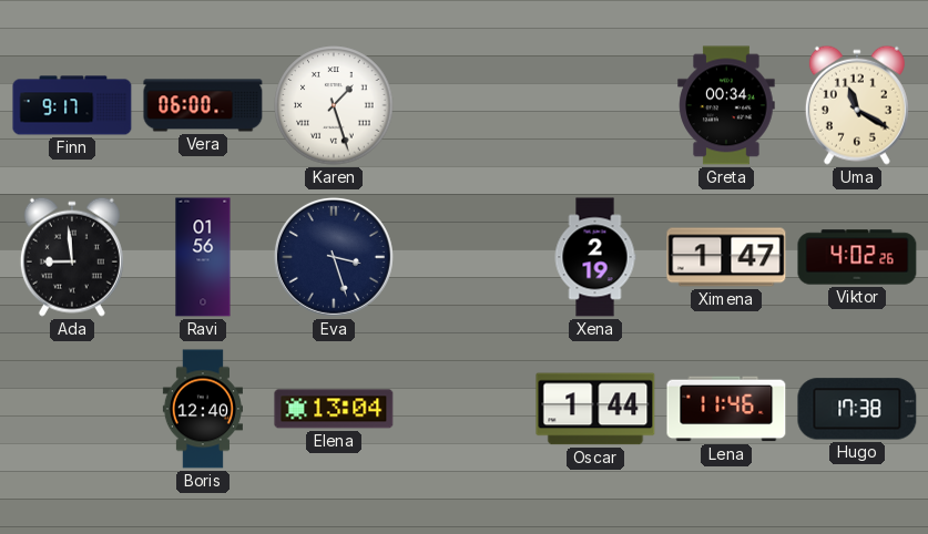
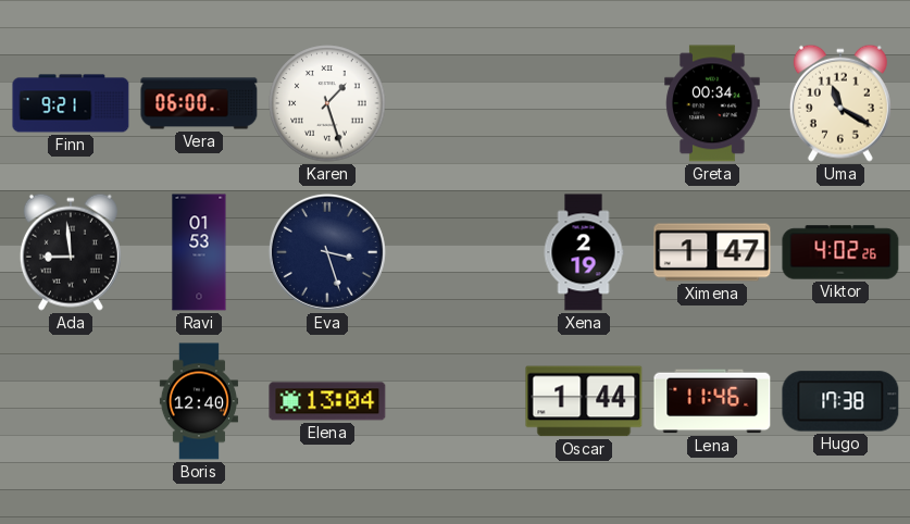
Finn: 9:17 -> 9:21 (71, 103)
Ravi: 01:56 -> 01:53 (199, 252)
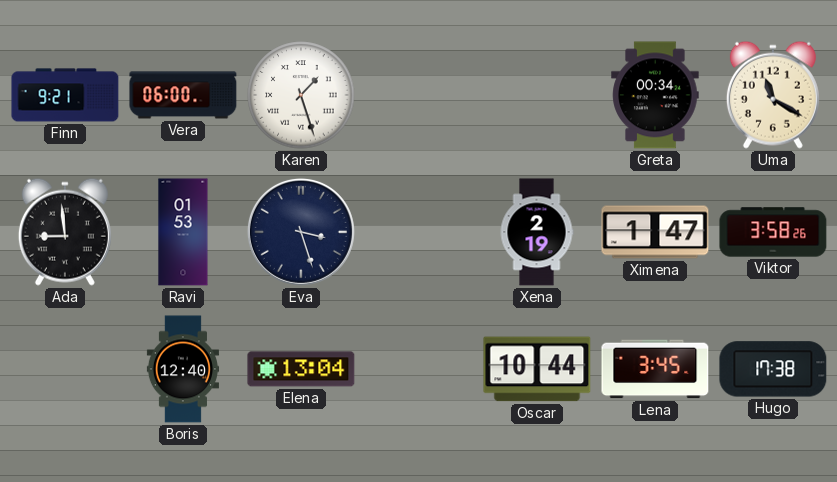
Viktor: 4:02 -> 3:58 (773, 232)
Oscar: 1:44 -> 10:44 (537, 369)
Lena: 11:46 -> 3:45 (655, 369)
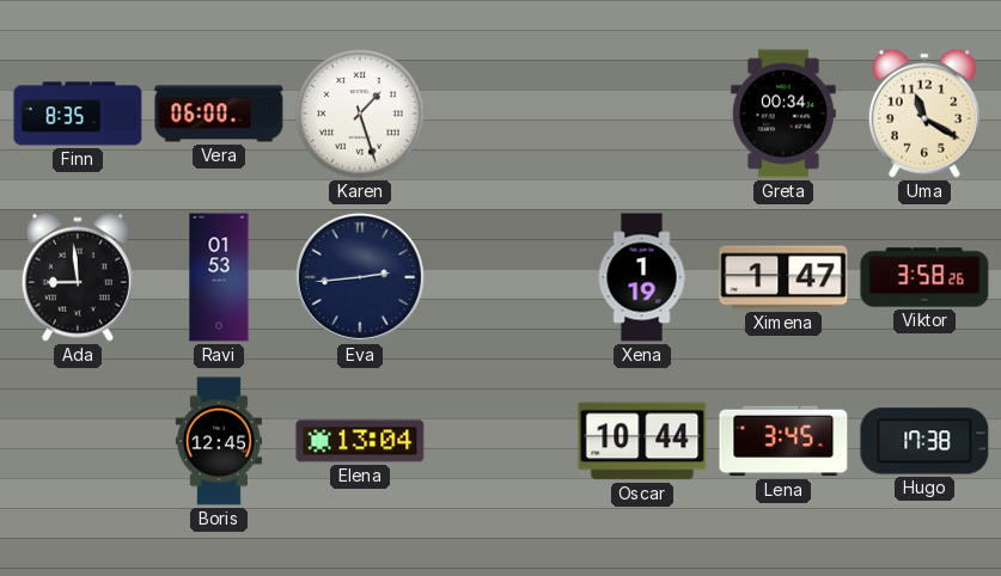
Finn: 9:21 -> 8:35 (78, 114)
Eva: 3:27 -> 2:44 (360, 277)
Xena: 2:19 -> 1:19 (642, 277)
Boris: 12:40 -> 12:45 (219, 441)
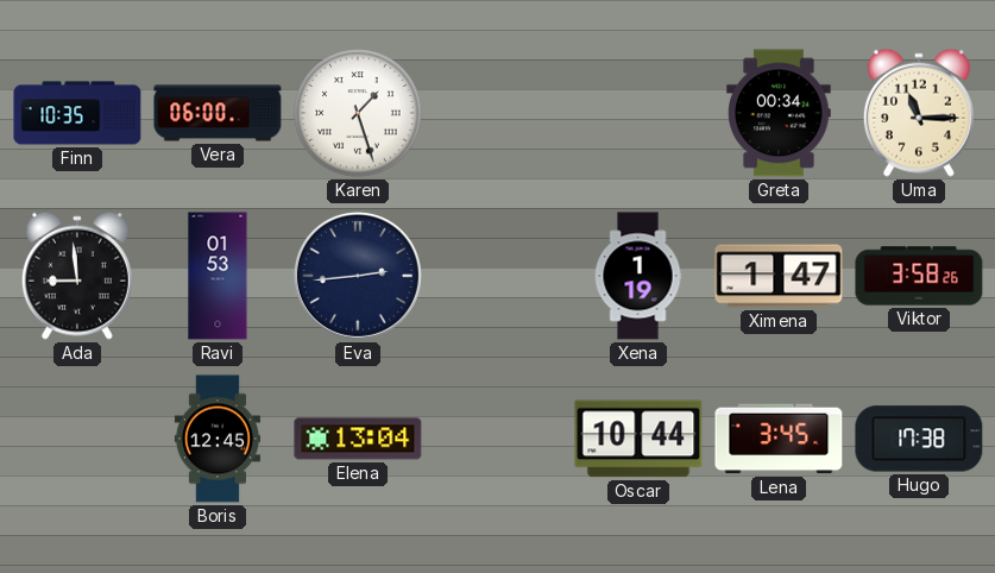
Finn: 8:35 -> 10:35 (77, 113)
Uma: 11:20 -> 11:15 (919, 113)
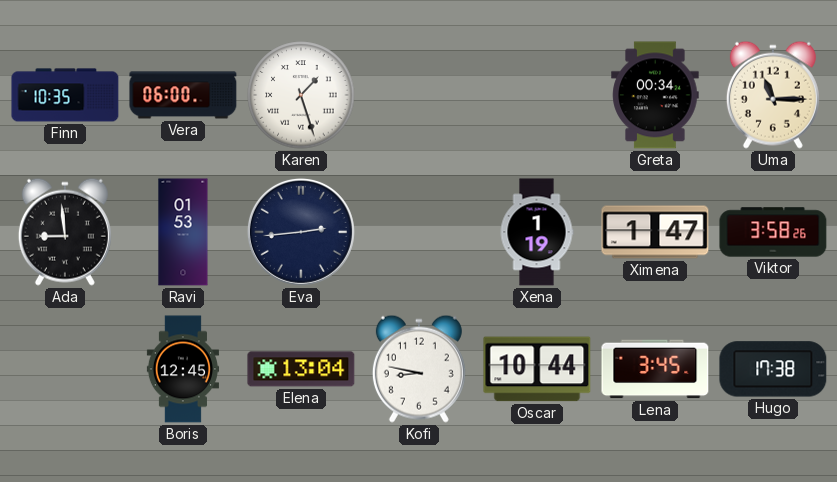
Kofi: none -> 8:47 (419, 369)
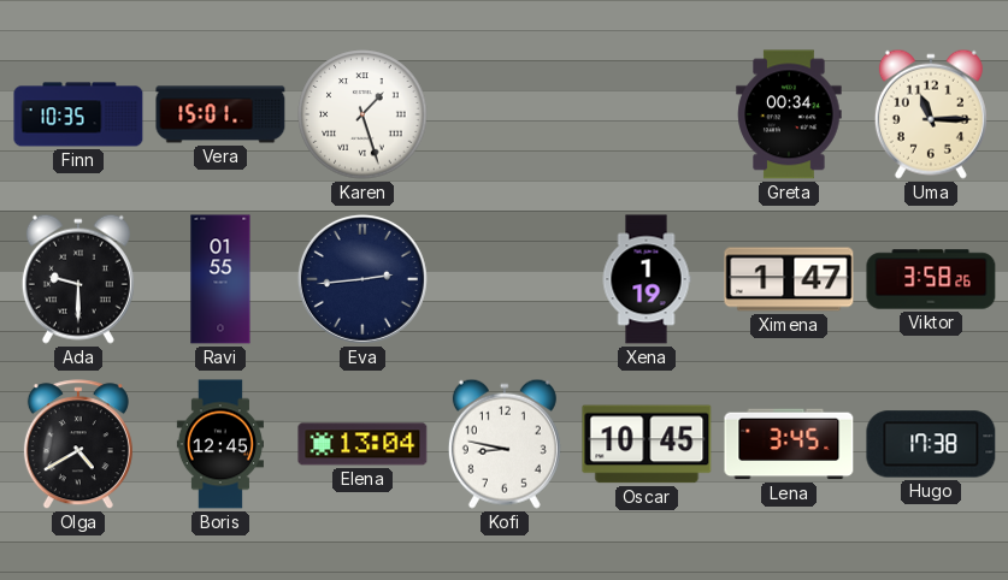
Vera: 06:00 -> 15:01 (220, 114)
Ada: 8:59 -> 9:30 (78, 279)
Ravi: 01:53 -> 01:55 (220, 279)
Olga: none -> 4:40 (78, 445)
Oscar: 10:44 -> 10:45 (647, 444)
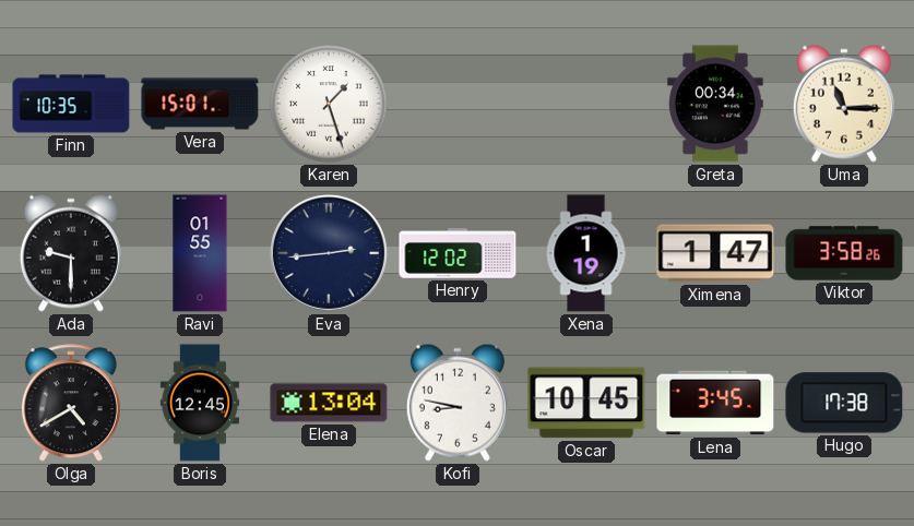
Henry: none -> 12:02 (458, 253)
